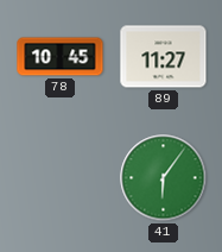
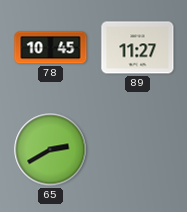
65: none -> 2:40 (51, 150)
41: 6:06 -> none (164, 178)
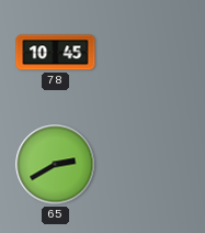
89: 11:27 -> none (138, 48)
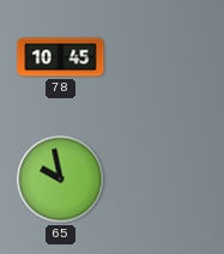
65: 2:40 -> 9:58 (61, 180)
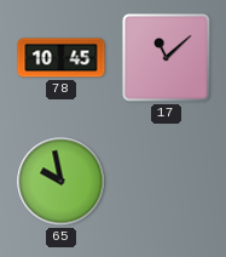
17: none -> 11:08 (166, 57)
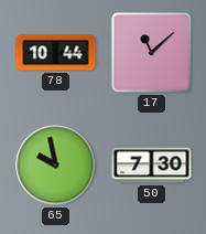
78: 10:45 -> 10:44 (56, 53)
50: none -> 7:30 (152, 166)
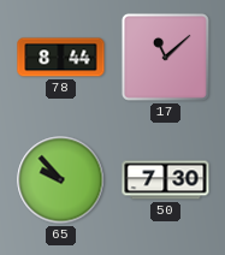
78: 10:44 -> 8:44 (61, 58)
65: 9:58 -> 9:53 (61, 180)
